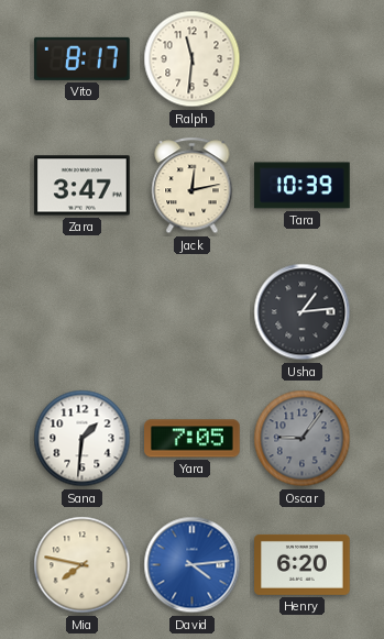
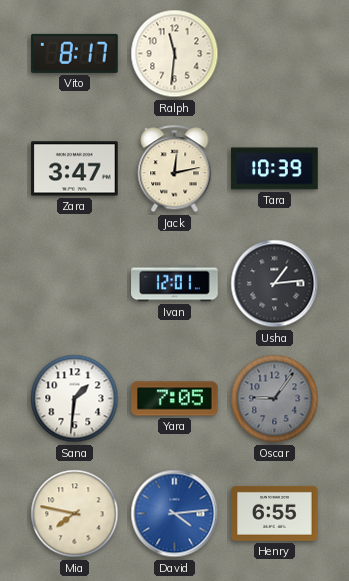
Ivan: none -> 12:01 (175, 284)
Henry: 6:20 -> 6:55 (275, 513)
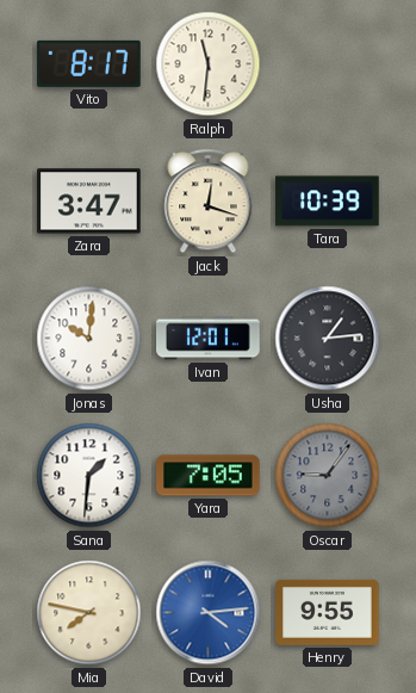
Jack: 12:13 -> 12:18 (209, 202)
Jonas: none -> 10:01 (89, 339)
Henry: 6:55 -> 9:55 (328, 612)
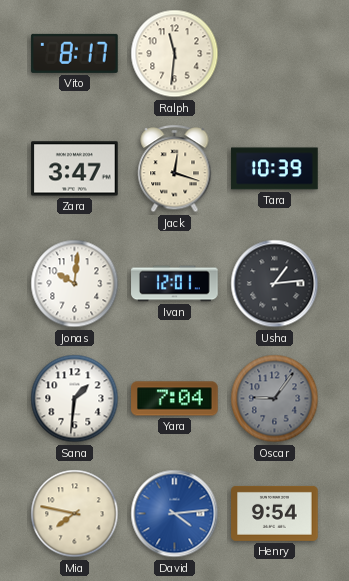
Yara: 7:05 -> 7:04 (175, 399)
Henry: 9:55 -> 9:54 (275, 513)
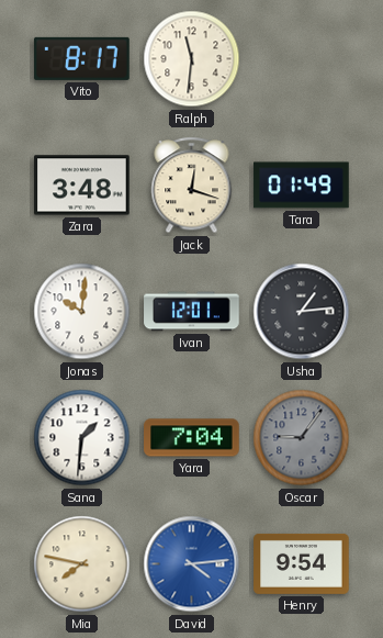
Zara: 3:47 -> 3:48 (82, 186)
Tara: 10:39 -> 01:49 (302, 186)
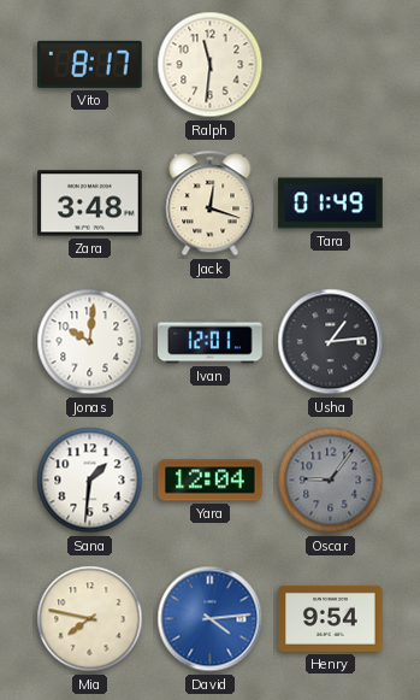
Yara: 7:04 -> 12:04 (211, 481)
